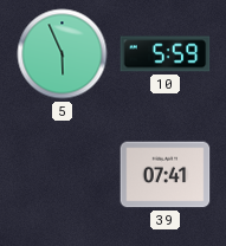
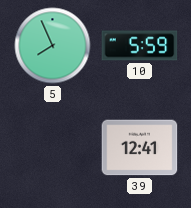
5: 5:56 -> 7:56 (53, 46)
39: 07:41 -> 12:41 (140, 148)
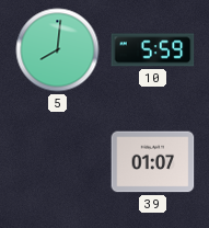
5: 7:56 -> 8:01 (58, 50)
39: 12:41 -> 01:07 (153, 162)
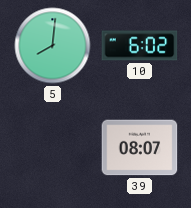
10: 5:59 -> 6:02 (140, 46)
39: 01:07 -> 08:07 (140, 148)
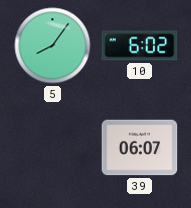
5: 8:01 -> 8:06 (53, 46)
39: 08:07 -> 06:07 (140, 148)
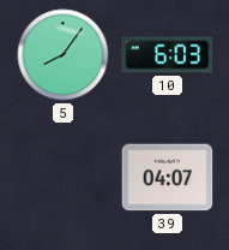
10: 6:02 -> 6:03 (168, 55)
39: 06:07 -> 04:07 (168, 178)
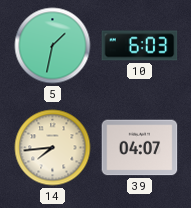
5: 8:06 -> 1:32 (53, 46)
14: none -> 7:44 (53, 148)
